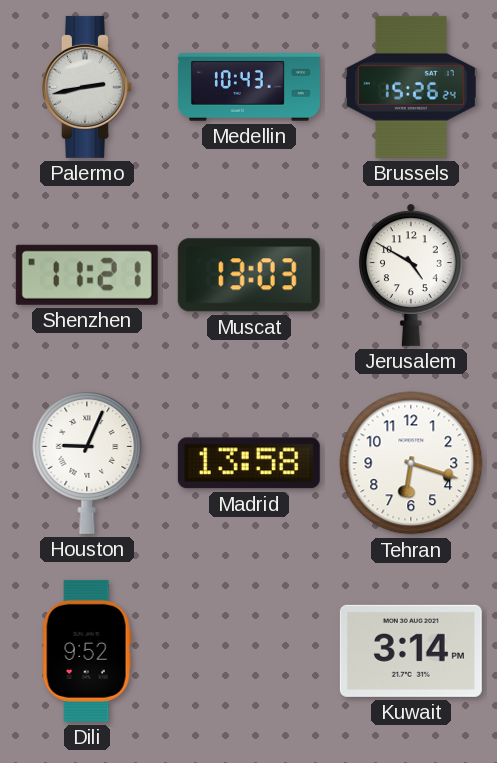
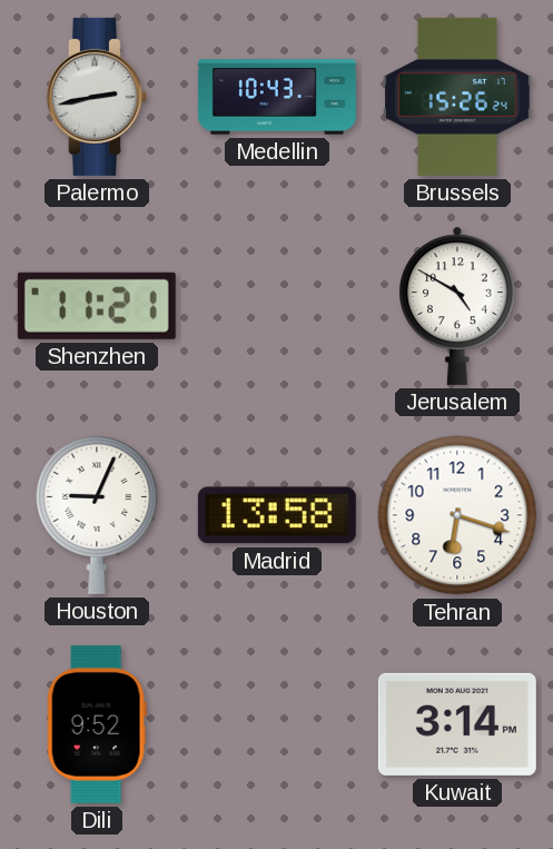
Muscat: 13:03 -> none (249, 275)
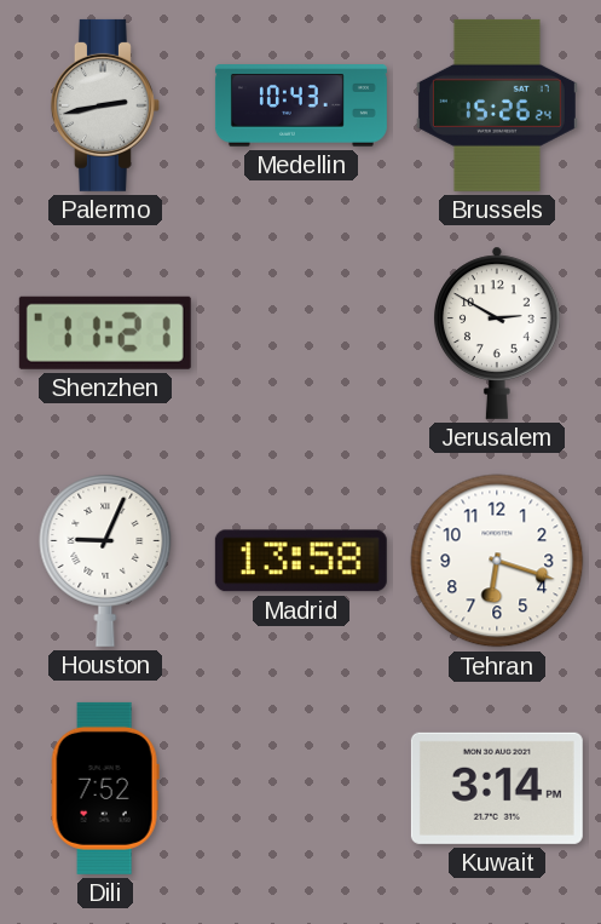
Jerusalem: 4:50 -> 2:50 (498, 333)
Dili: 9:52 -> 7:52 (105, 788)
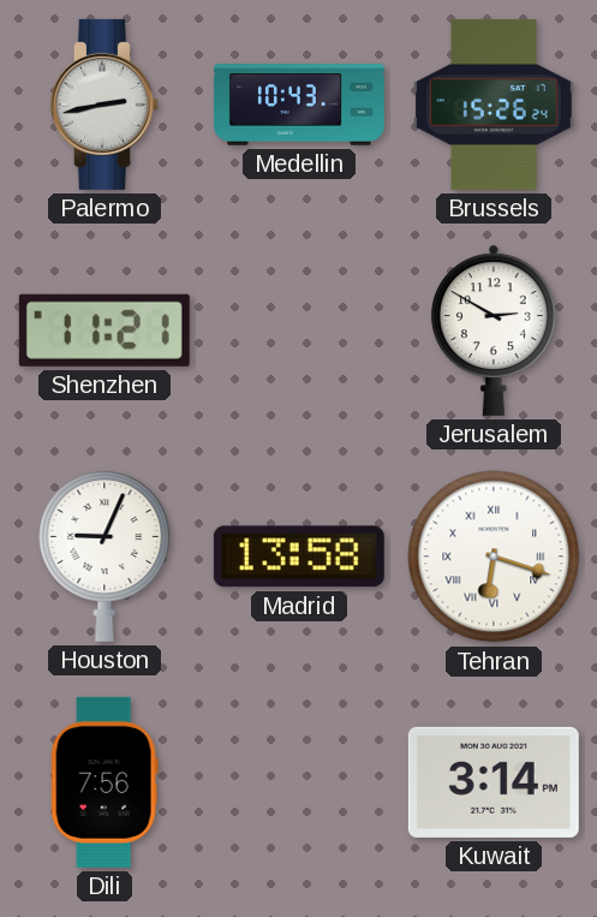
Tehran numerals: Arabic -> Roman (494, 556)
Dili: 7:52 -> 7:56 (105, 782)
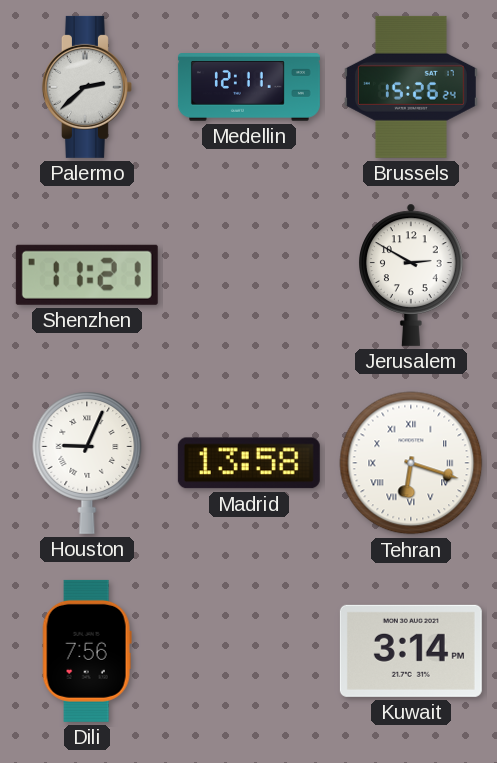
Palermo: 2:43 -> 2:38 (87, 87)
Medellin: 10:43 -> 12:11 (249, 87)
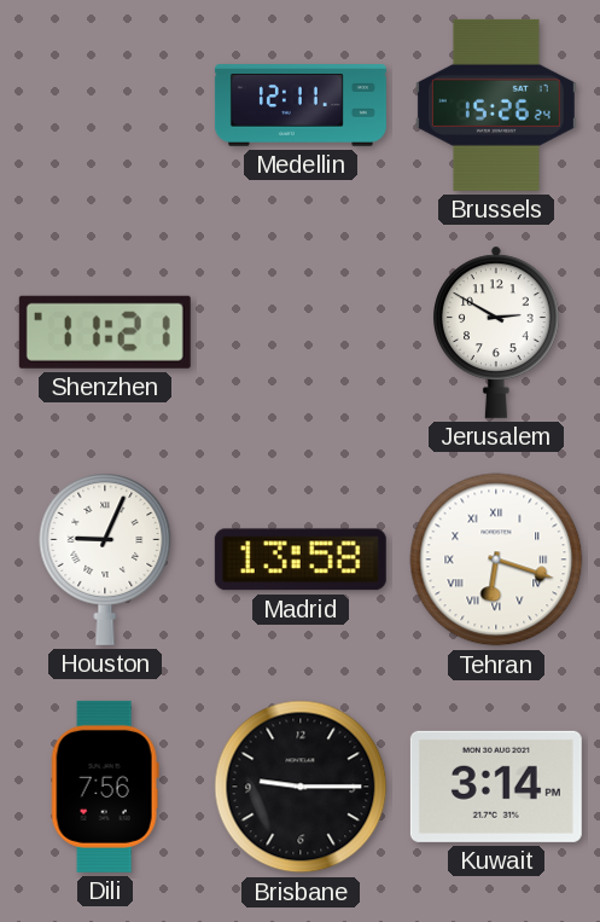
Palermo: 2:38 -> none (87, 87)
Brisbane: none -> 9:15 (301, 787)
